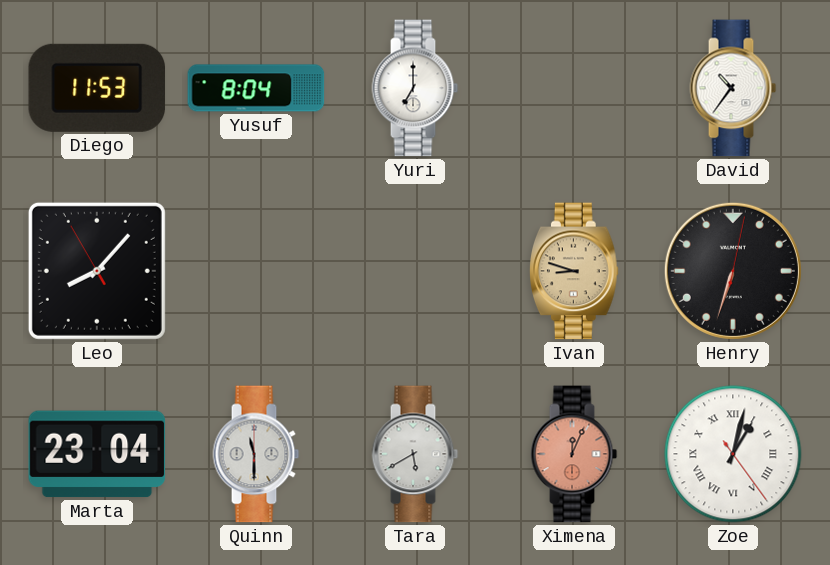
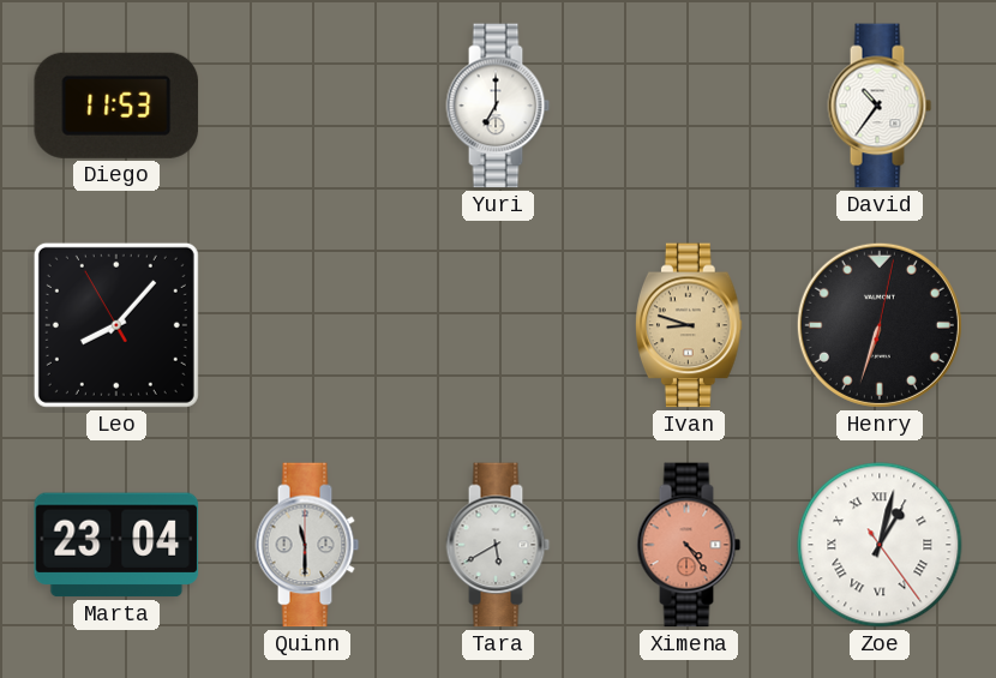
Yusuf: 8:04 -> none (256, 88)
Ximena: 12:04 -> 4:24 (689, 545)
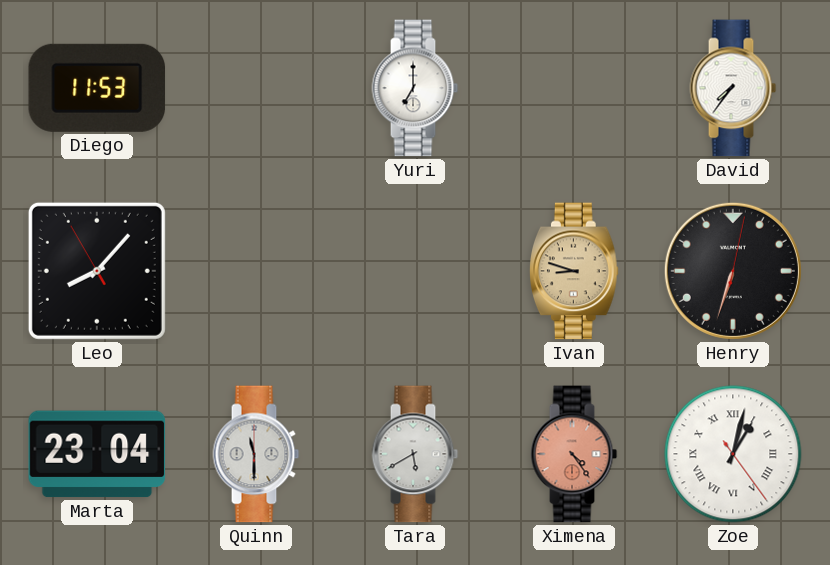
David: 10:36 -> 7:36 (733, 88)
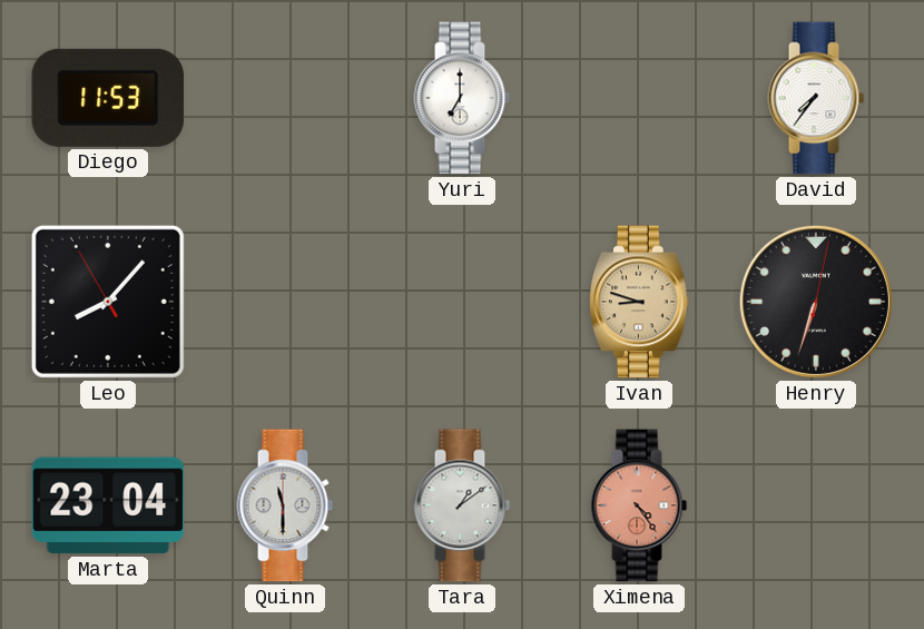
Tara: 5:40 -> 1:09 (462, 505)
Zoe: 1:02 -> none (733, 454)
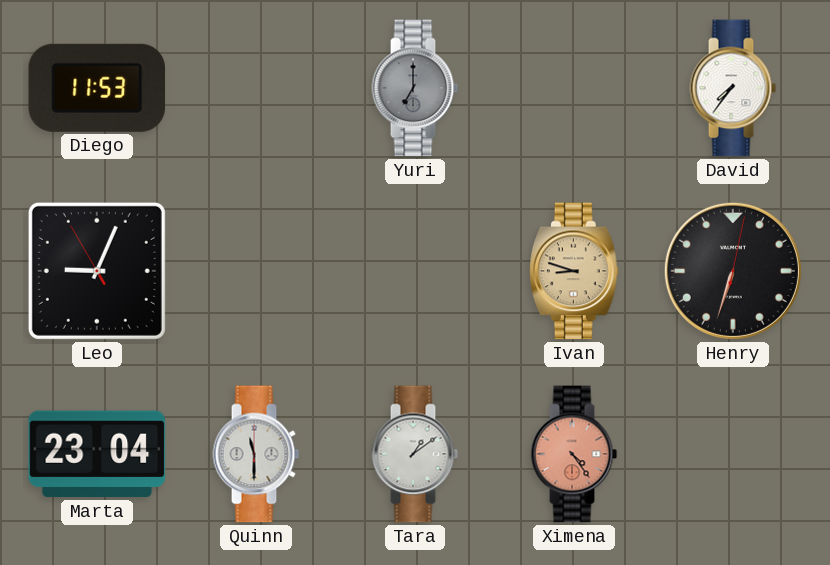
Yuri dial: white -> grey (415, 88)
Leo: 8:06 -> 9:03 (97, 271)
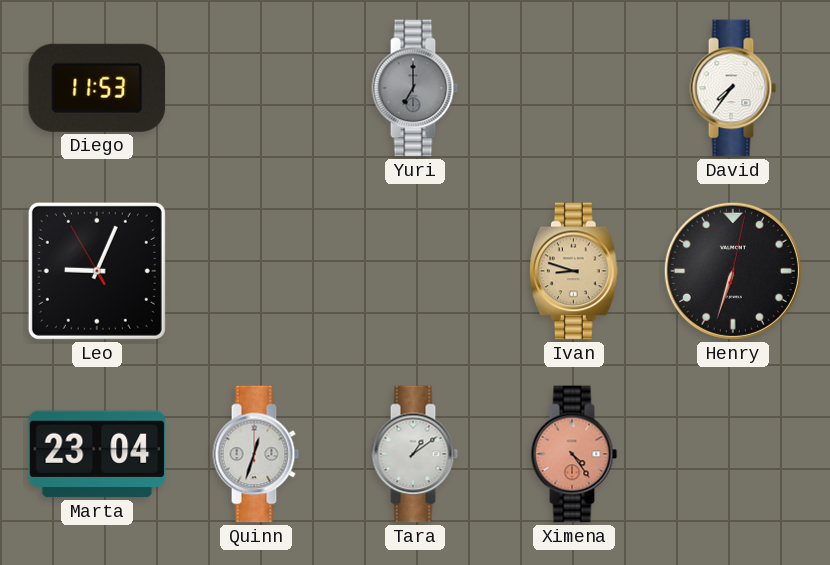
Quinn: 11:30 -> 12:33 (256, 454)
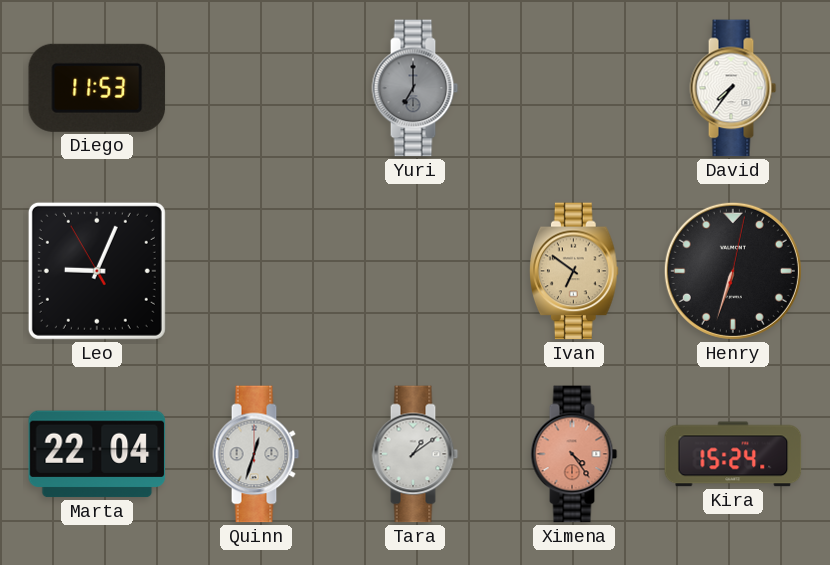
Ivan: 8:48 -> 6:51 (575, 271)
Marta: 23:04 -> 22:04 (97, 454)
Kira: none -> 15:24 (733, 454)
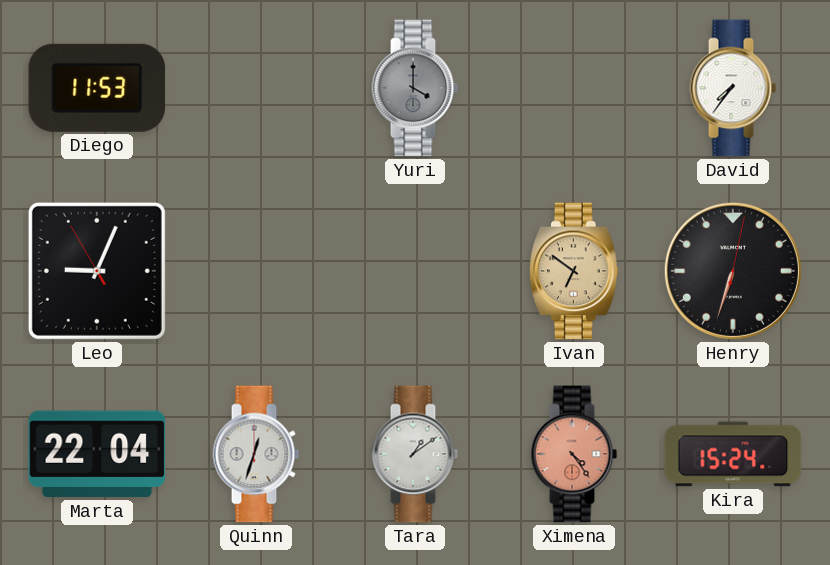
Yuri: 7:00 -> 4:00 (415, 88)
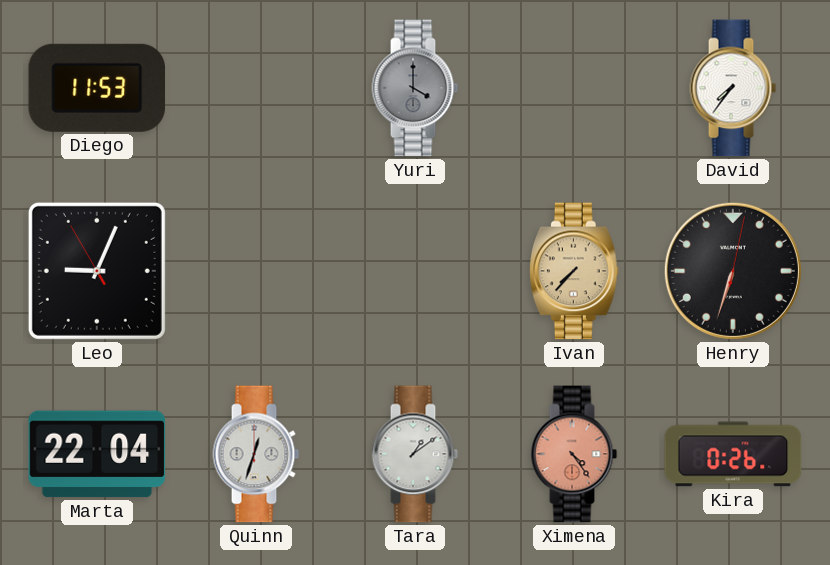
Ivan: 6:51 -> 7:37 (575, 271)
Kira: 15:24 -> 0:26 (733, 454)
